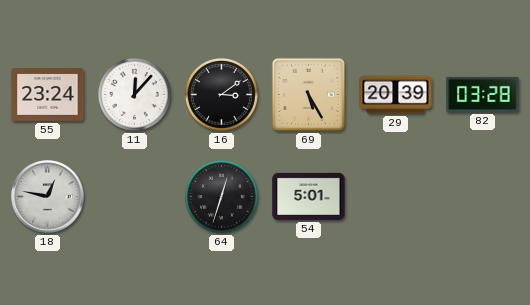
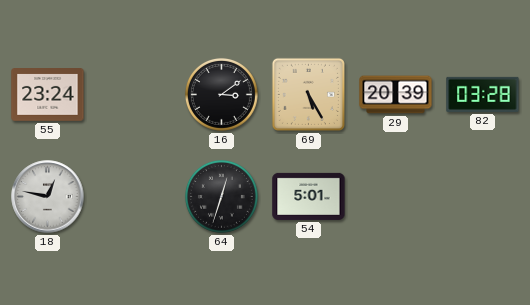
11: 12:07 -> none (134, 94)
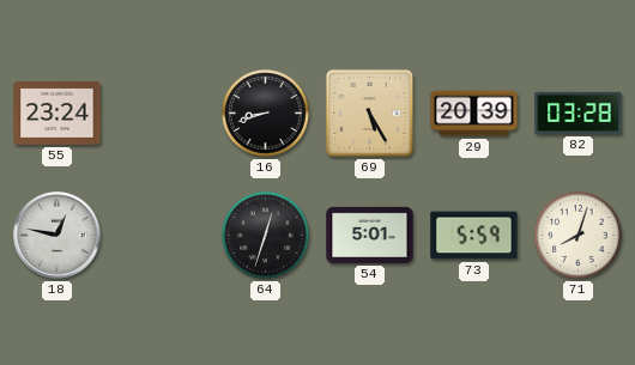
16: 3:09 -> 8:42 (265, 112)
73: none -> 5:59 (474, 236)
71: none -> 8:03 (577, 235)
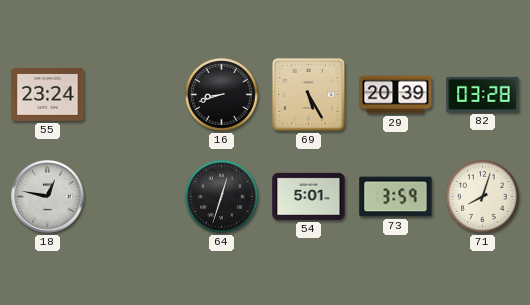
73: 5:59 -> 3:59 (396, 197)
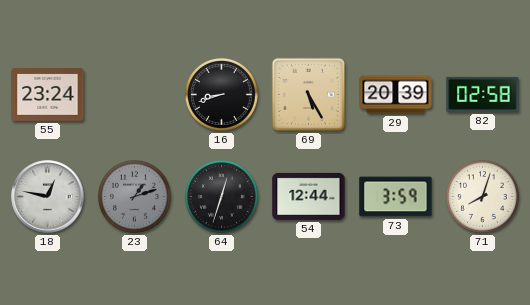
82: 03:28 -> 02:58 (483, 94)
23: none -> 1:12 (134, 196)
54: 5:01 -> 12:44 (309, 196)
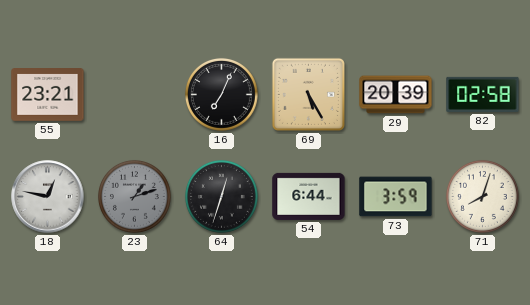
55: 23:24 -> 23:21 (48, 95)
16: 8:42 -> 7:04 (221, 94)
54: 12:44 -> 6:44 (309, 196)
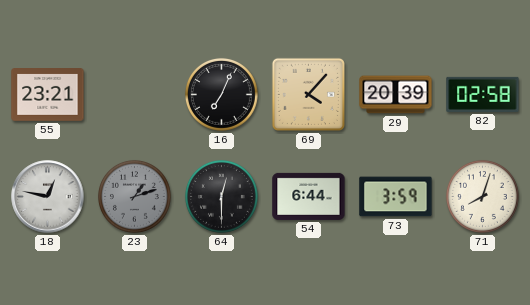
69: 5:25 -> 4:07 (308, 94)
64: 12:33 -> 12:30 (221, 196)
